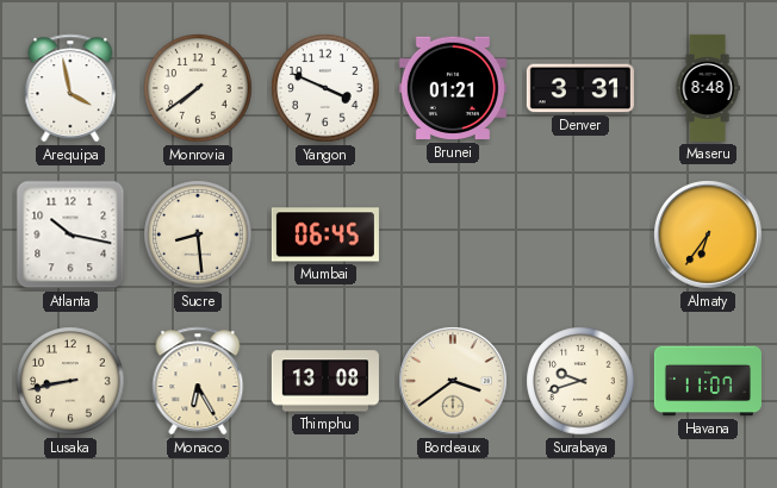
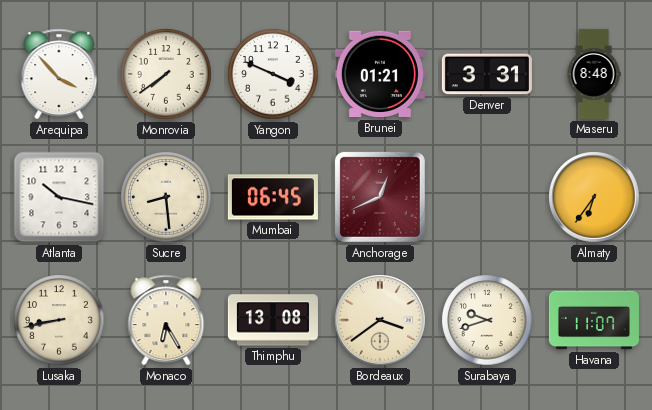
Arequipa: 3:58 -> 3:53 (59, 74)
Anchorage: none -> 12:41 (380, 197)
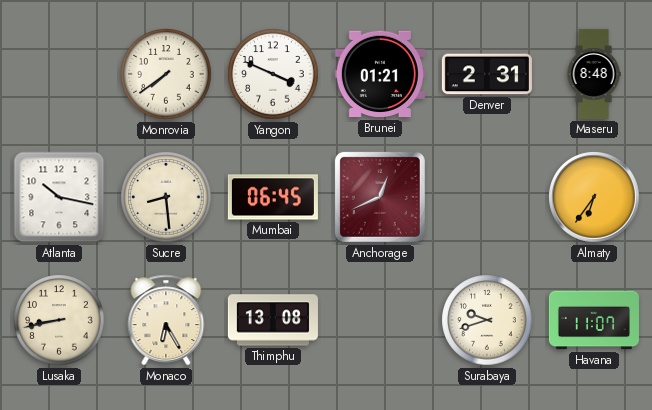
Arequipa: 3:53 -> none (59, 74)
Denver: 3:31 -> 2:31 (487, 74)
Bordeaux: 3:39 -> none (380, 320)
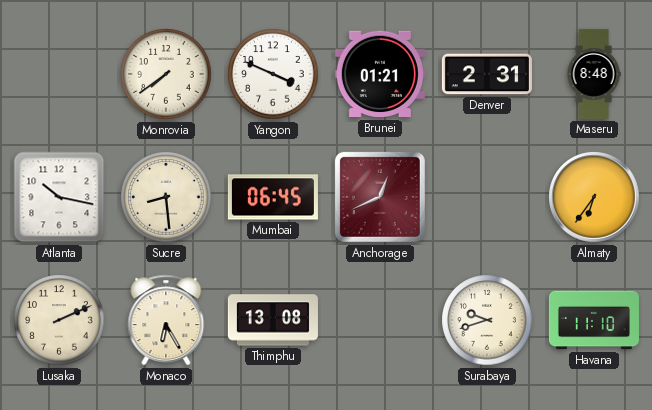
Lusaka: 8:43 -> 2:11 (59, 320)
Havana: 11:07 -> 11:10 (594, 320)
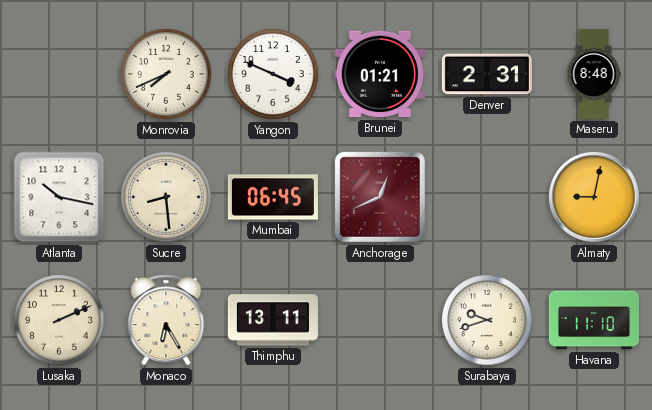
Monrovia: 7:39 -> 7:41 (166, 74)
Almaty: 6:36 -> 9:02 (594, 197)
Thimphu: 13:08 -> 13:11 (273, 320)
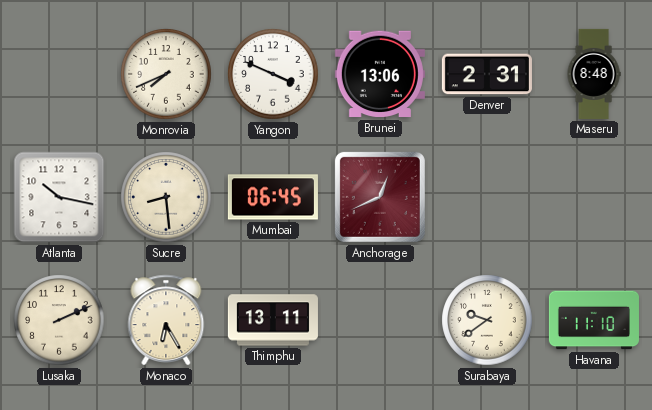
Brunei: 01:21 -> 13:06 (380, 74)
Almaty: 9:02 -> none (594, 197)
Surabaya: 9:42 -> 9:39 (487, 320)
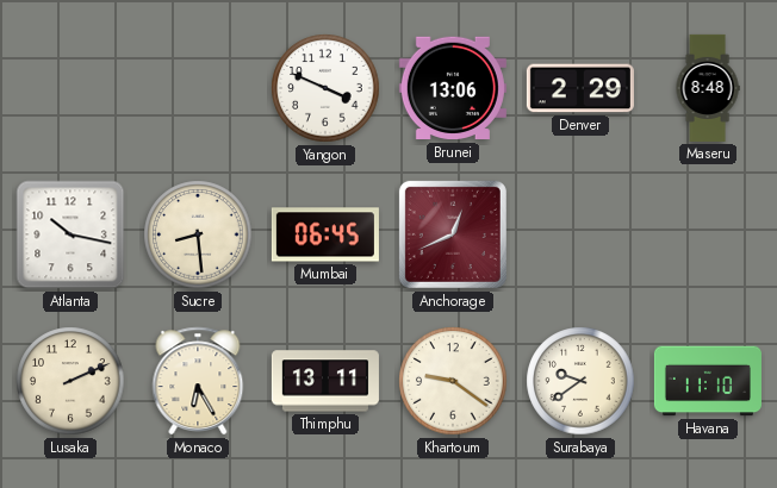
Monrovia: 7:41 -> none (166, 74)
Denver: 2:31 -> 2:29 (580, 88)
Khartoum: none -> 9:21 (453, 381)
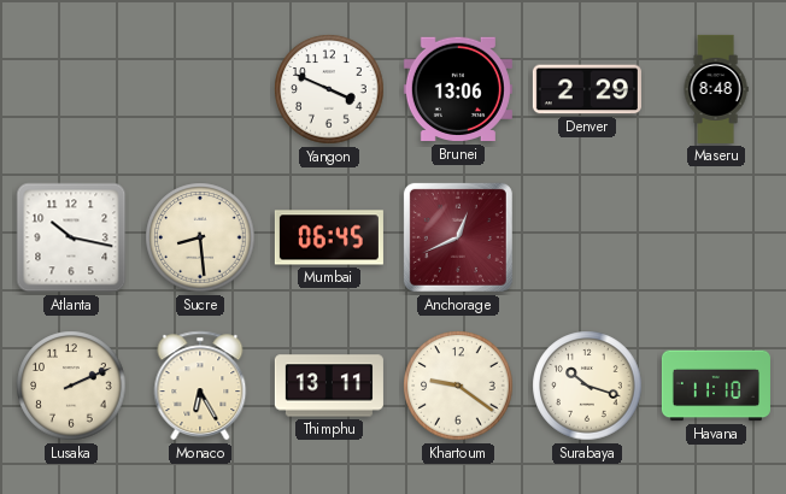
Surabaya: 9:39 -> 10:18 (587, 386)
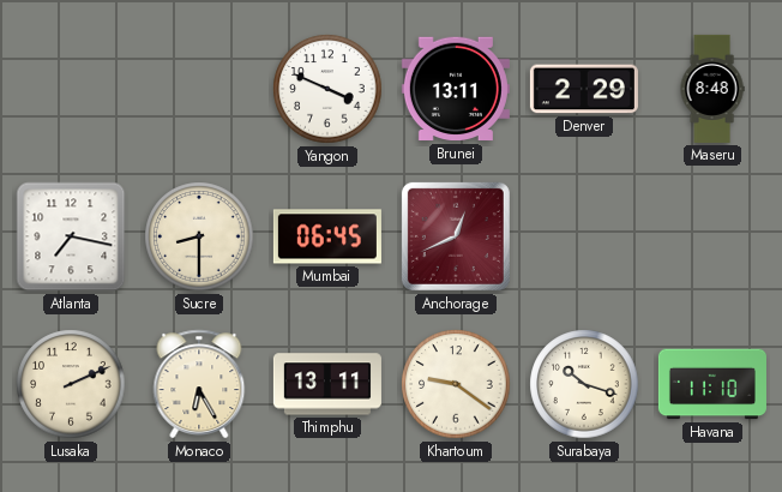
Brunei: 13:06 -> 13:11 (456, 89)
Atlanta: 10:17 -> 7:17 (71, 236)
Sucre: 8:29 -> 8:30 (199, 236)
